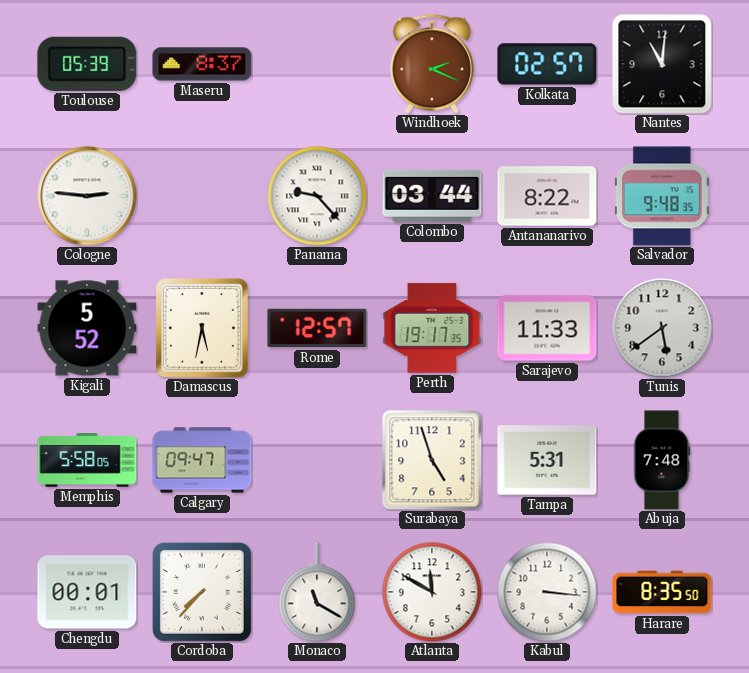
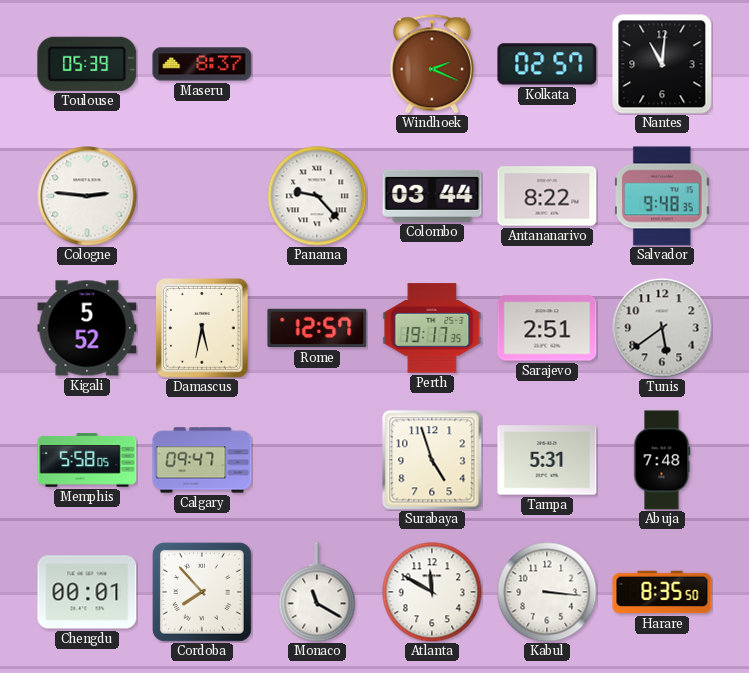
Sarajevo: 11:33 -> 2:51 (547, 328)
Cordoba: 7:37 -> 7:53 (202, 592)
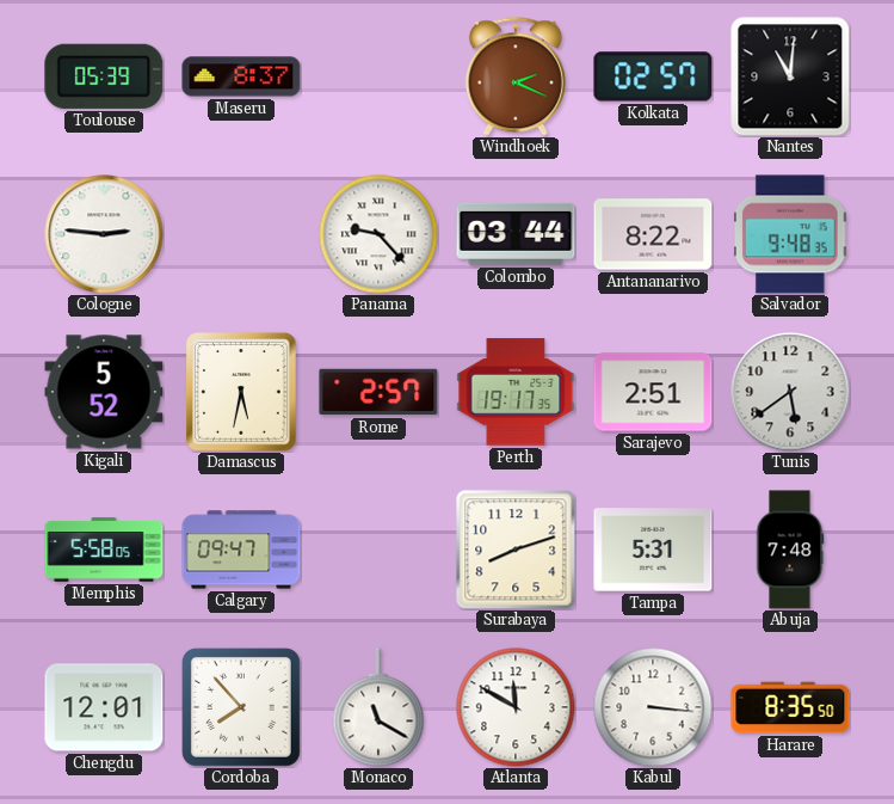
Rome: 12:57 -> 2:57 (378, 392)
Surabaya: 4:57 -> 8:12 (516, 550)
Chengdu: 00:01 -> 12:01 (104, 707)
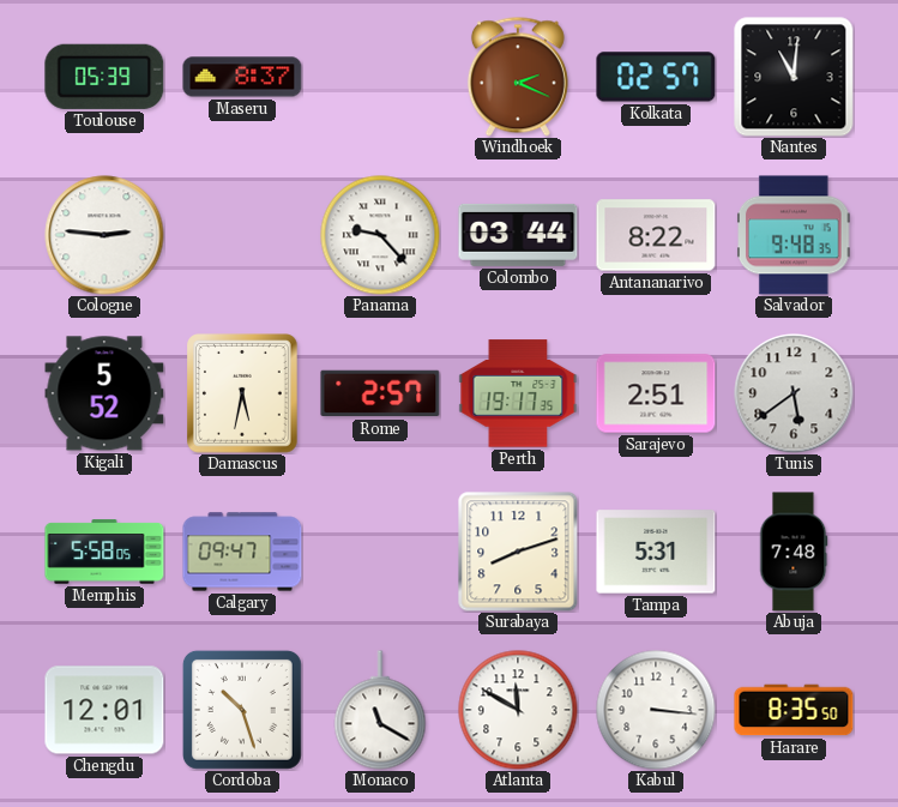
Cordoba: 7:53 -> 10:27 (242, 710)
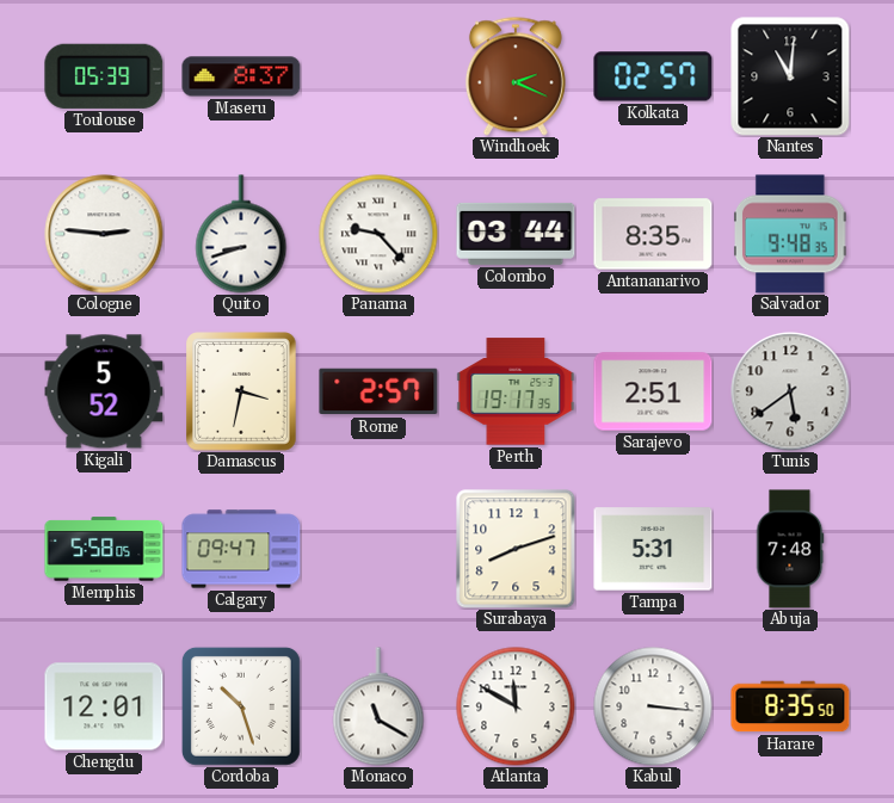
Quito: none -> 8:42 (241, 234)
Antananarivo: 8:22 -> 8:35 (653, 234)
Damascus: 5:32 -> 3:32 (242, 393)
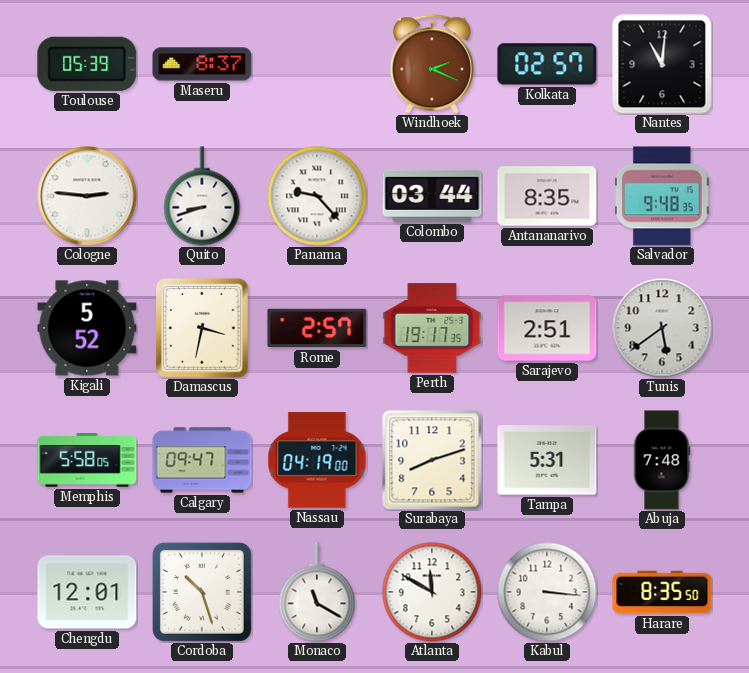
Nassau: none -> 04:19 (317, 460)
